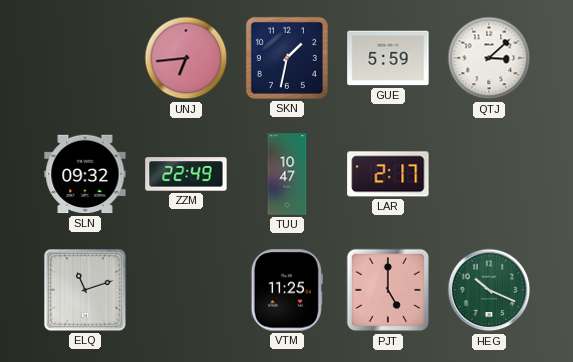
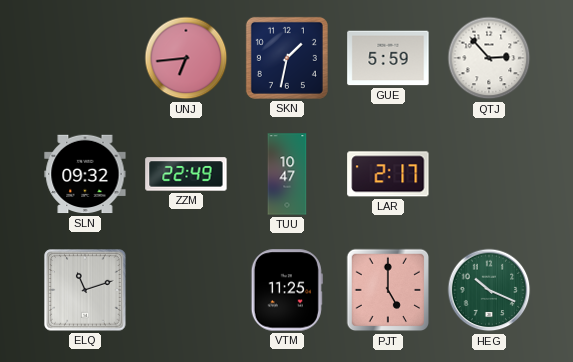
QTJ: 3:08 -> 2:53 (489, 58)
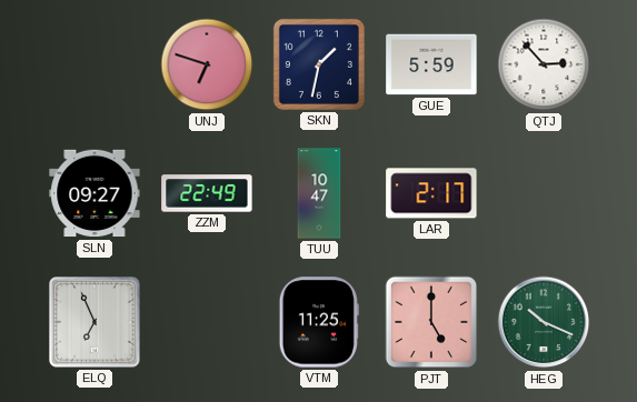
UNJ: 6:44 -> 6:48 (207, 64)
SLN: 09:32 -> 09:27 (94, 193)
ELQ: 11:12 -> 6:56 (94, 322)
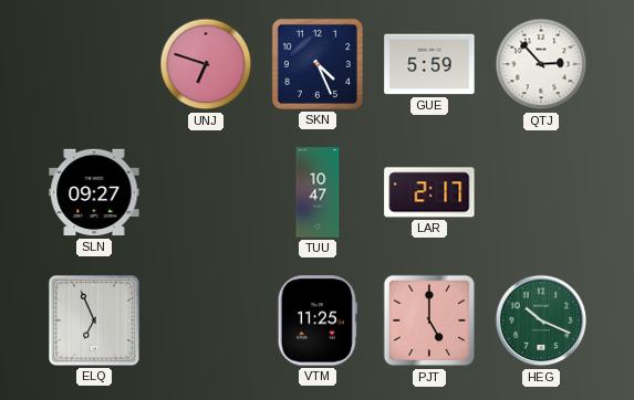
SKN: 1:32 -> 4:26 (318, 64)
ZZM: 22:49 -> none (207, 193)
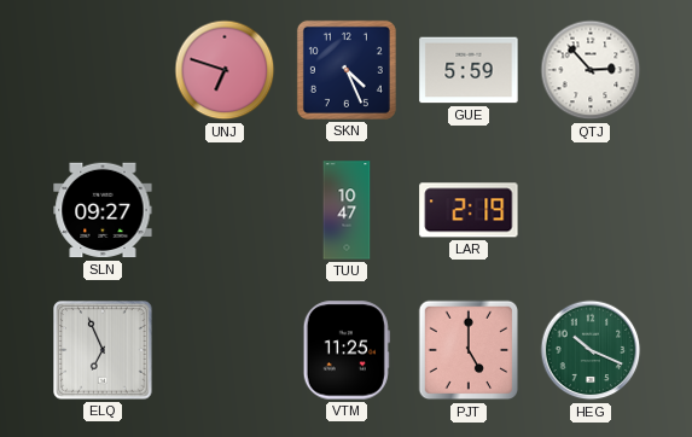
LAR: 2:17 -> 2:19 (469, 210)
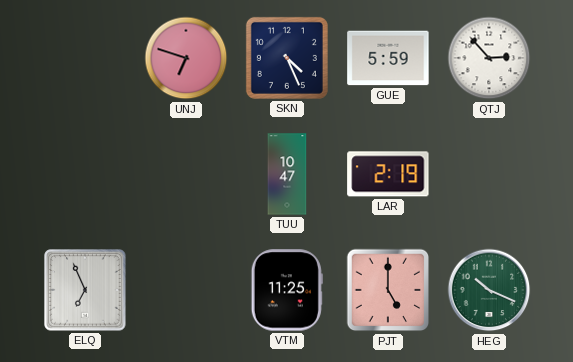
SLN: 09:27 -> none (103, 210)
